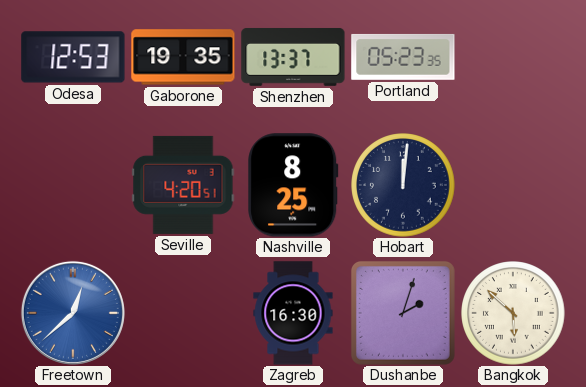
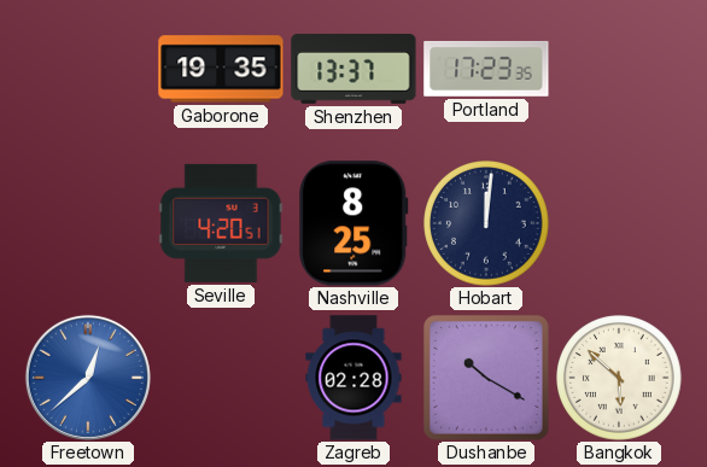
Odesa: 12:53 -> none (73, 57)
Portland: 05:23 -> 17:23 (486, 69)
Zagreb: 16:30 -> 02:28 (353, 378)
Dushanbe: 2:03 -> 10:20 (486, 378)
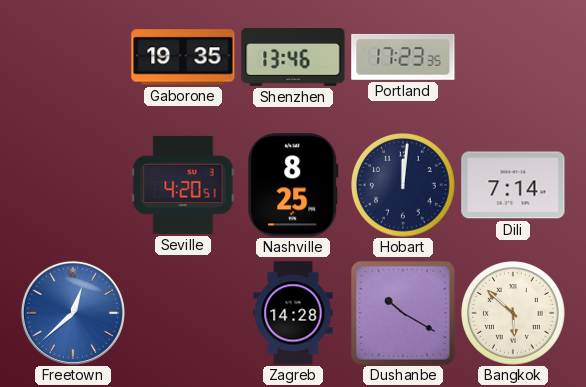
Shenzhen: 13:37 -> 13:46 (293, 57)
Dili: none -> 7:14 (513, 185)
Zagreb: 02:28 -> 14:28 (293, 313)
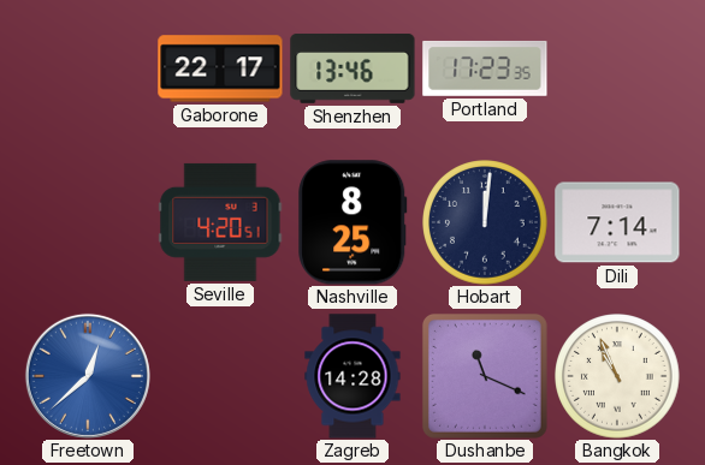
Gaborone: 19:35 -> 22:17 (220, 68)
Dushanbe: 10:20 -> 11:19 (485, 376)
Bangkok: 5:52 -> 10:56 (617, 376)
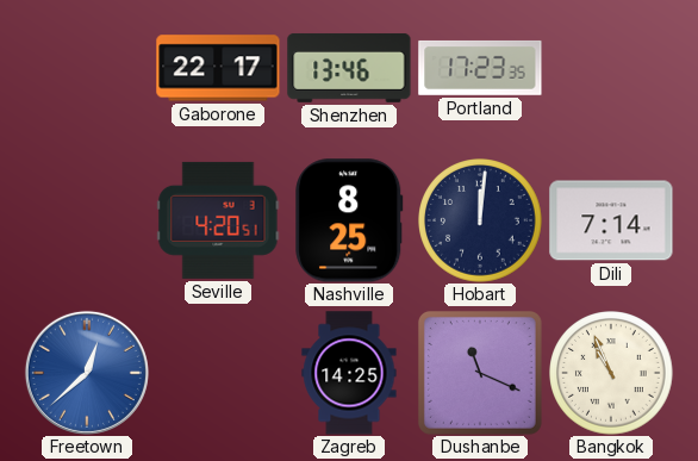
Zagreb: 14:28 -> 14:25 (349, 373)
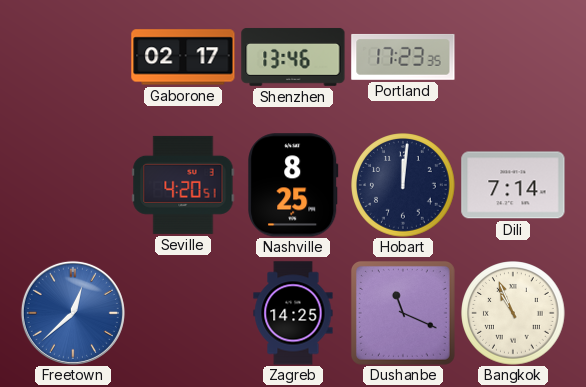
Gaborone: 22:17 -> 02:17 (183, 57)
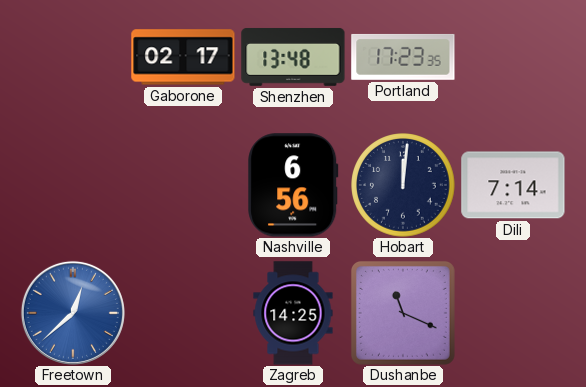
Shenzhen: 13:46 -> 13:48 (293, 57)
Seville: 4:20 -> none (183, 185)
Nashville: 8:25 -> 6:56 (293, 185)
Bangkok: 10:56 -> none (513, 313)
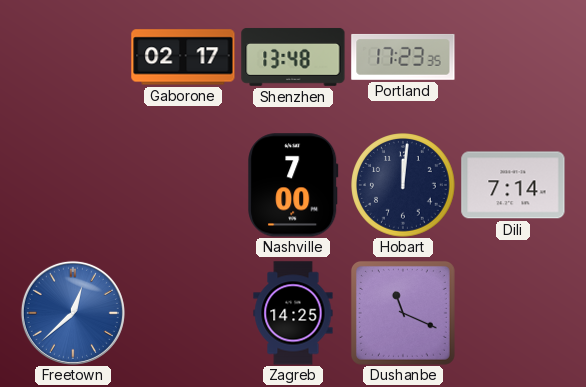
Nashville: 6:56 -> 7:00 (293, 185)
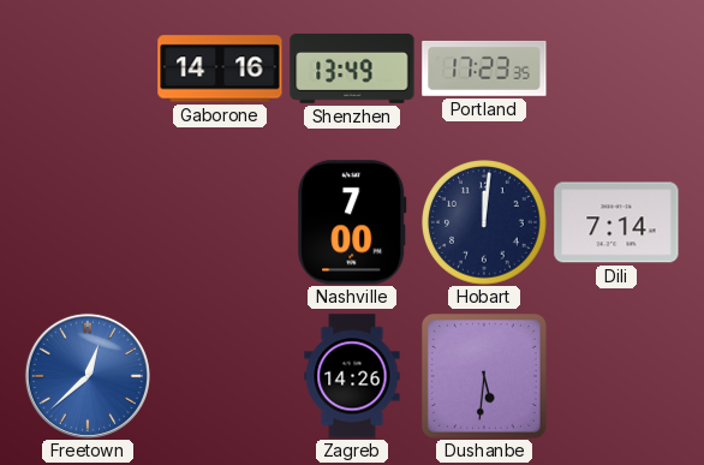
Gaborone: 02:17 -> 14:16 (220, 68)
Shenzhen: 13:48 -> 13:49 (352, 68)
Zagreb: 14:25 -> 14:26 (352, 376)
Dushanbe: 11:19 -> 5:31 (484, 376)
